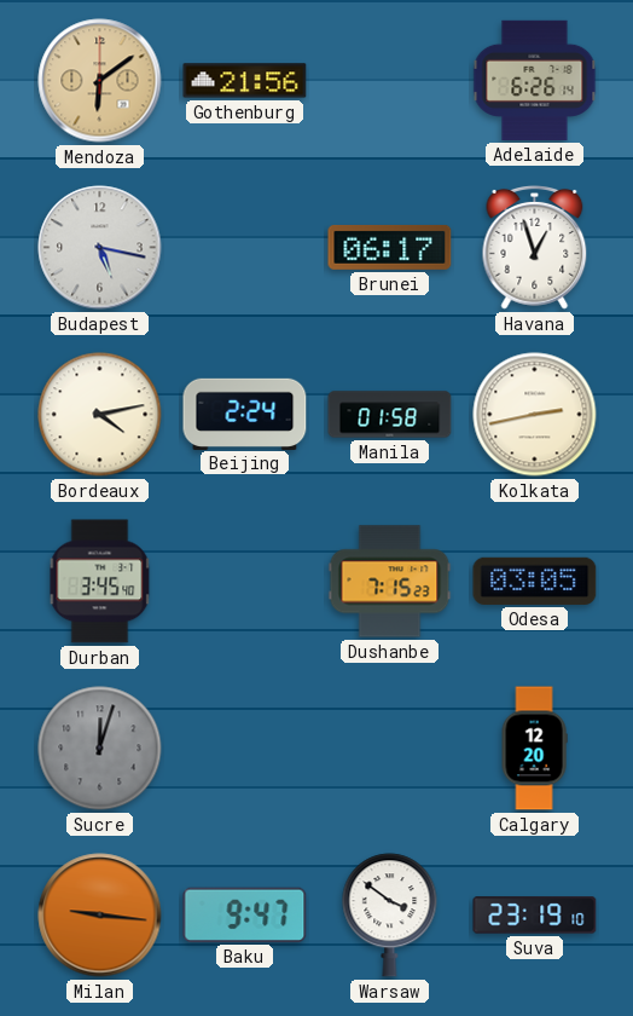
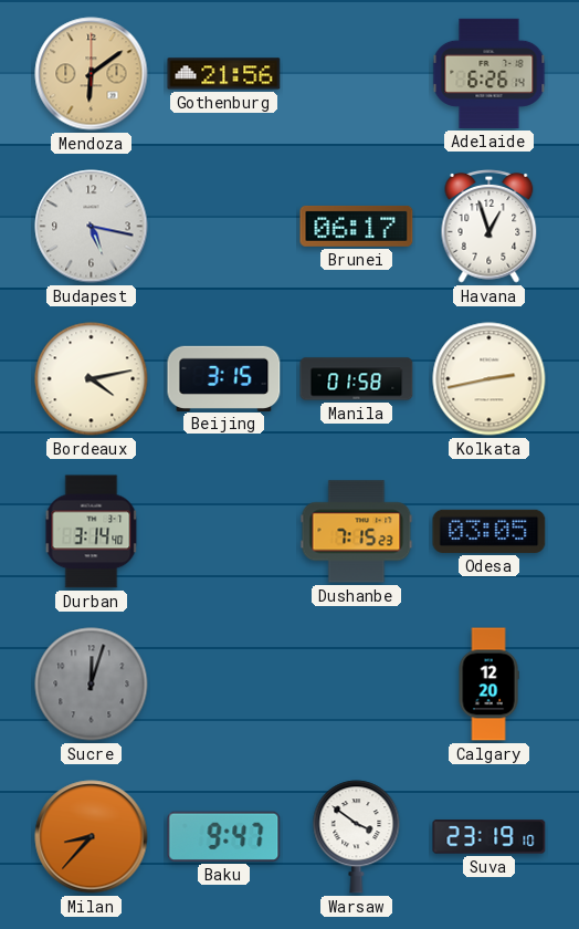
Beijing: 2:24 -> 3:15 (224, 378)
Durban: 3:45 -> 3:14 (92, 532)
Milan: 9:16 -> 8:37 (92, 837)
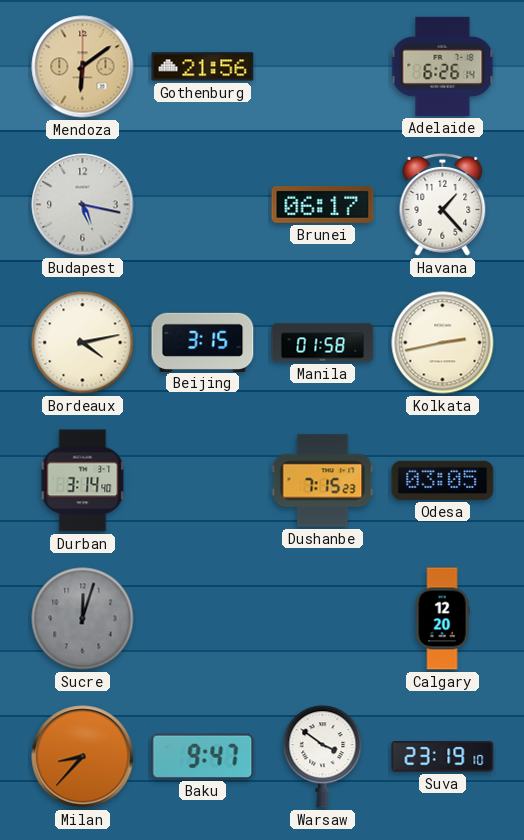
Havana: 12:57 -> 1:23 (443, 205)
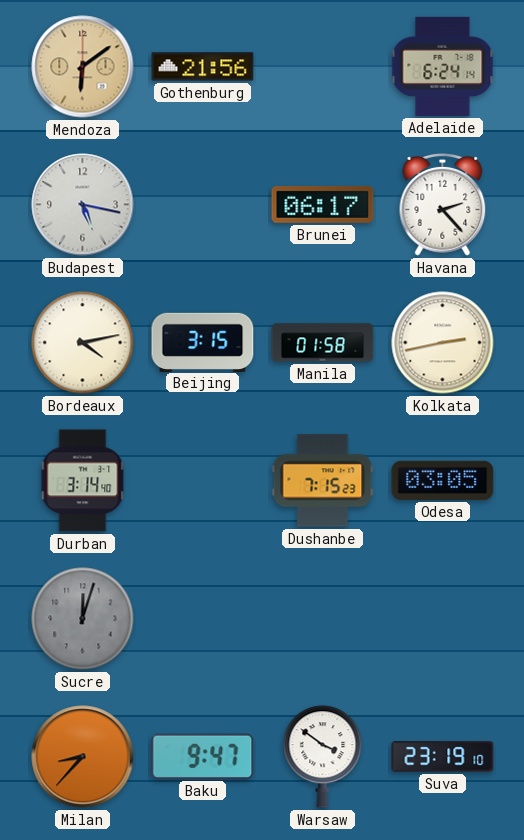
Adelaide: 6:26 -> 6:24 (443, 66)
Havana: 1:23 -> 2:23 (443, 205)
Calgary: 12:20 -> none (442, 619)
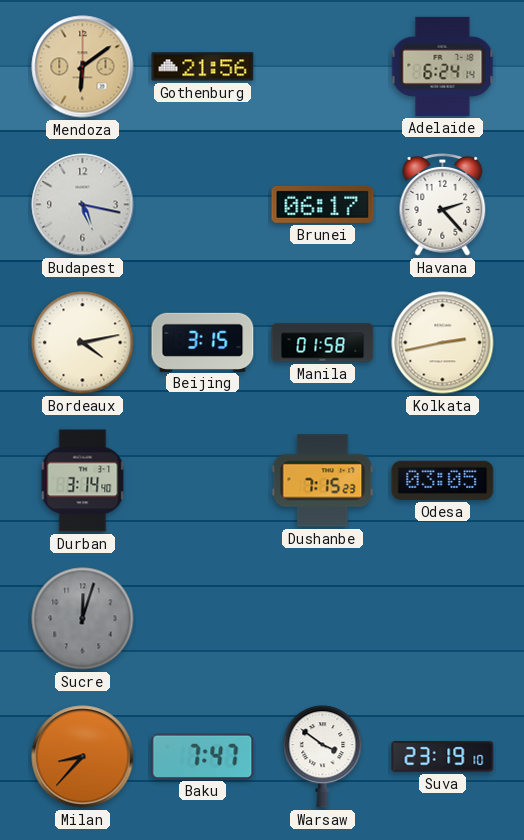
Baku: 9:47 -> 7:47 (203, 756)
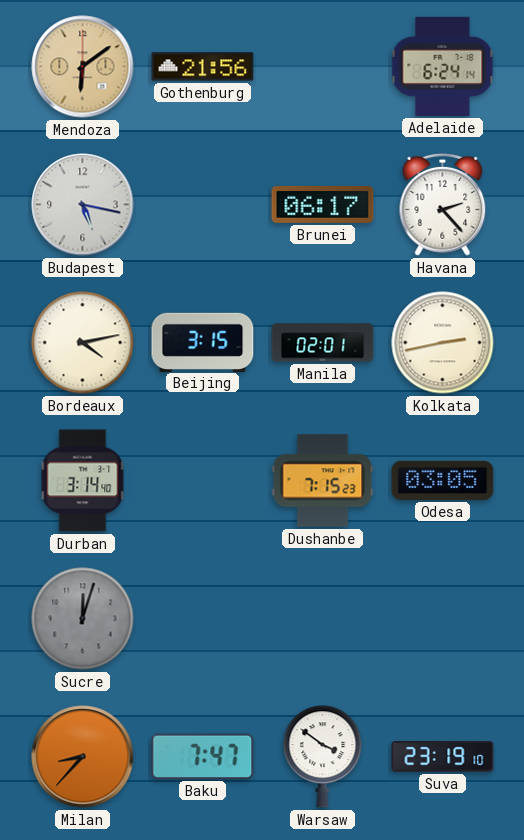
Manila: 01:58 -> 02:01 (323, 343)
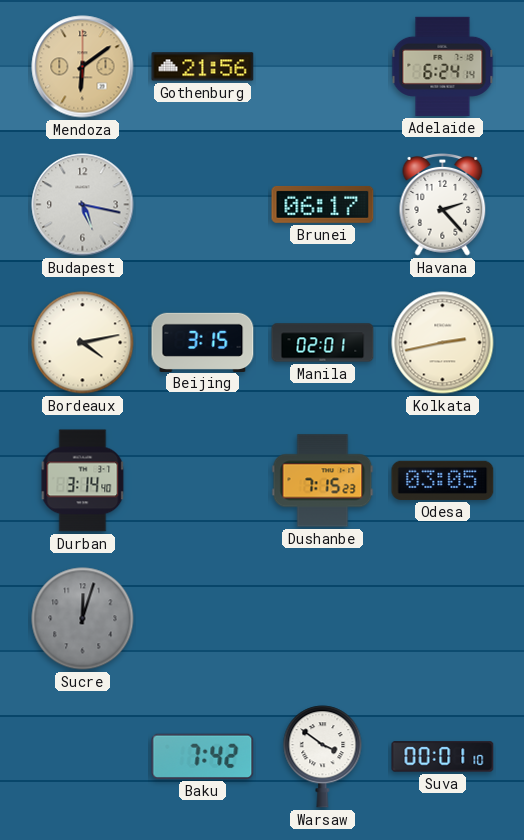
Milan: 8:37 -> none (83, 757)
Baku: 7:47 -> 7:42 (203, 756)
Suva: 23:19 -> 00:01 (443, 757)
